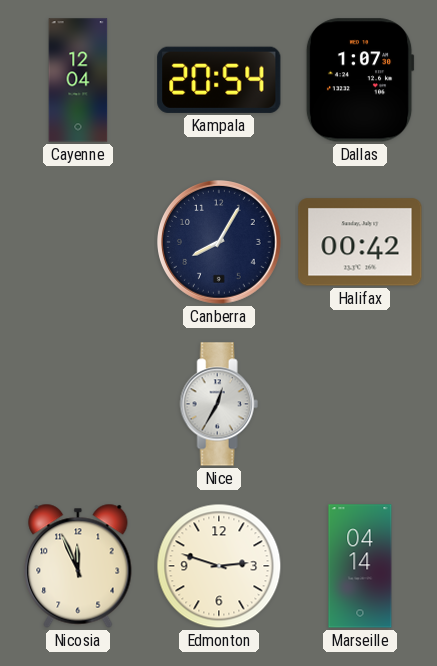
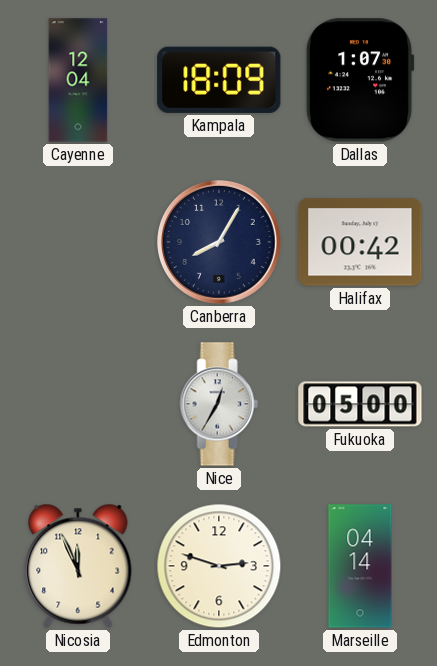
Kampala: 20:54 -> 18:09 (219, 80)
Fukuoka: none -> 05:00 (360, 404)
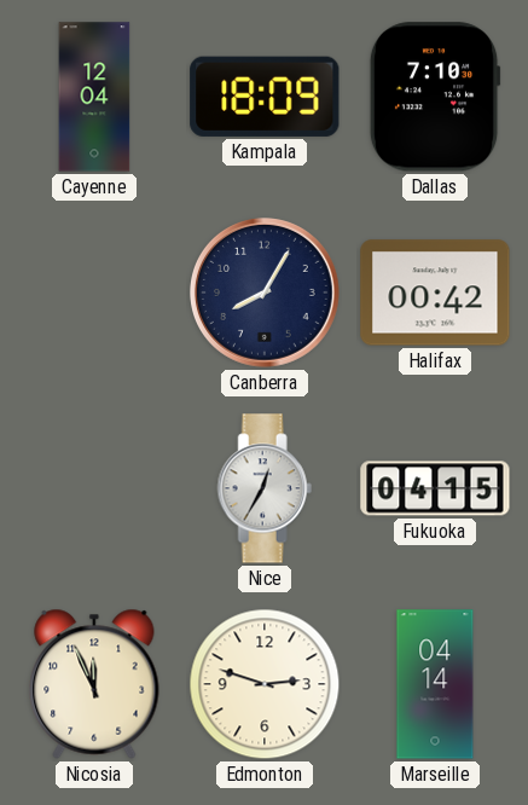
Dallas: 1:07 -> 7:10 (435, 97)
Fukuoka: 05:00 -> 04:15 (435, 488)
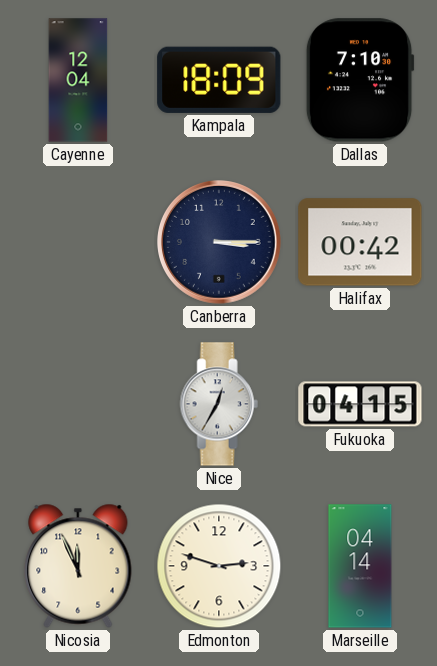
Canberra: 8:05 -> 3:15 (220, 243)
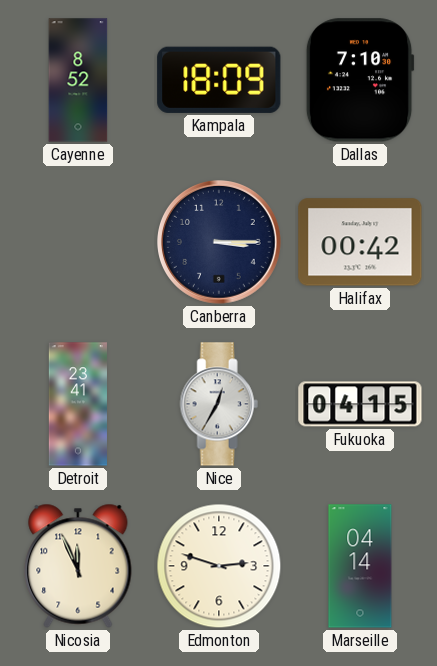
Cayenne: 12:04 -> 8:52 (78, 80)
Detroit: none -> 23:41 (78, 404)
